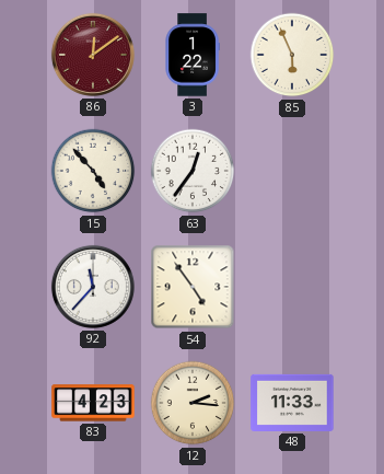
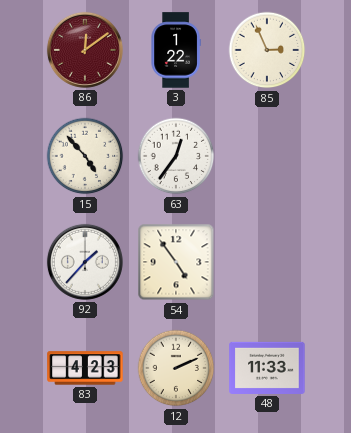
85: 5:56 -> 2:56 (267, 50)
92: 11:37 -> 1:37 (85, 262)
12: 2:16 -> 2:11 (176, 368)
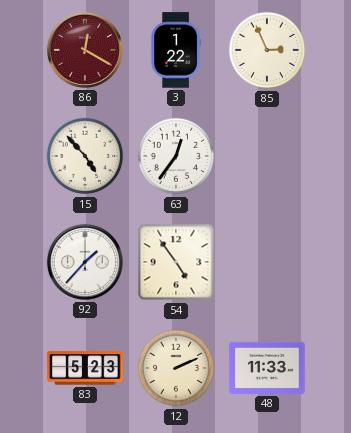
86: 12:09 -> 12:20 (85, 50)
83: 4:23 -> 5:23 (85, 368)
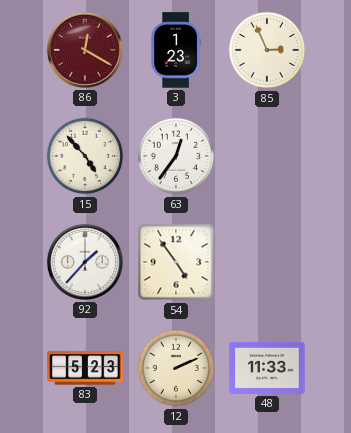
3: 1:22 -> 1:23 (176, 50)
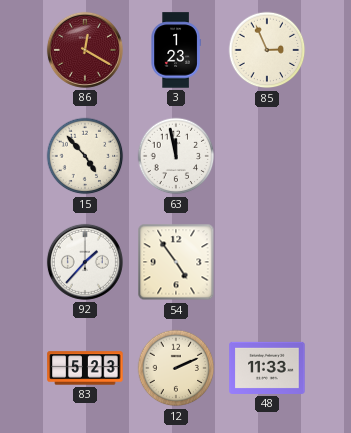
63: 12:36 -> 11:58 (176, 156)
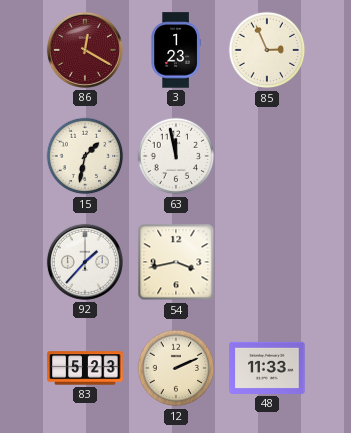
15: 4:53 -> 1:32 (85, 156)
54: 4:54 -> 3:43 (176, 262)
